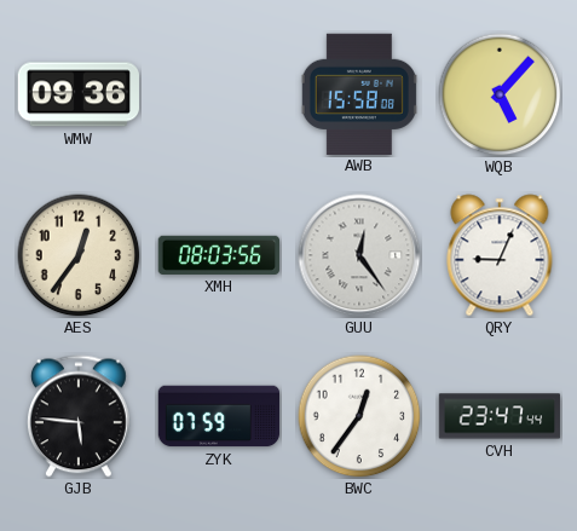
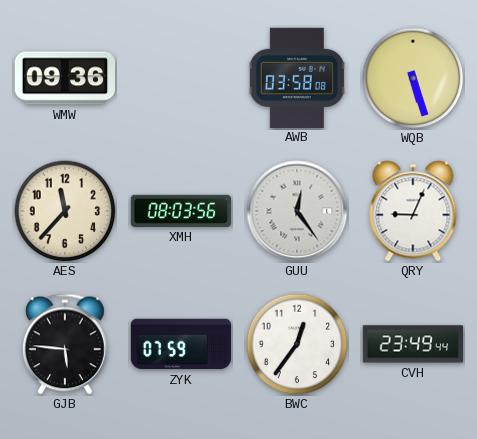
AWB: 15:58 -> 03:58 (297, 77)
WQB: 5:07 -> 5:27 (413, 78)
AES: 12:36 -> 11:37 (65, 211)
CVH: 23:47 -> 23:49 (413, 344)
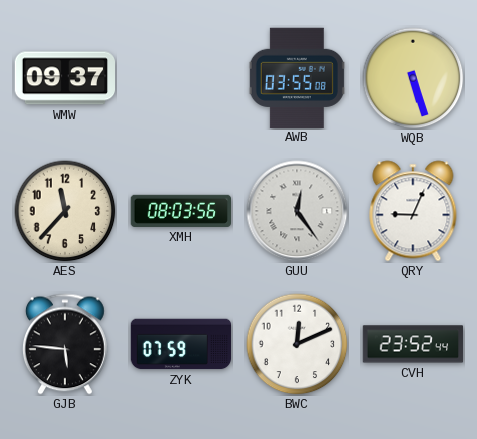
WMW: 09:36 -> 09:37 (65, 78)
AWB: 03:58 -> 03:55 (297, 77)
BWC: 12:36 -> 12:11 (297, 344)
CVH: 23:49 -> 23:52 (413, 344)
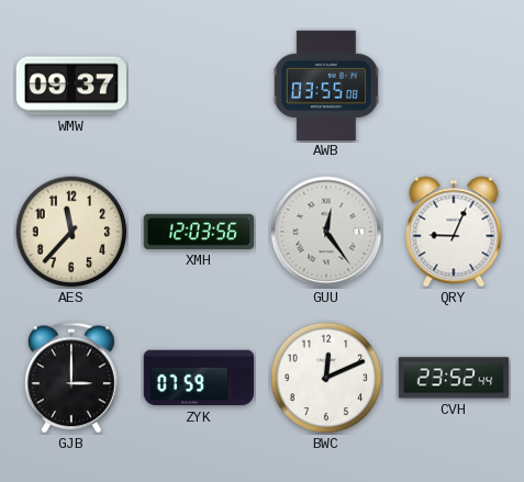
WQB: 5:27 -> none (413, 78)
XMH: 08:03 -> 12:03 (199, 232)
GJB: 5:46 -> 3:00 (71, 378)
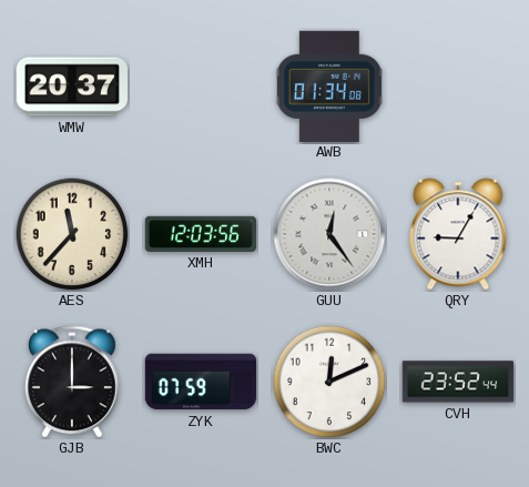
WMW: 09:37 -> 20:37 (72, 87)
AWB: 03:55 -> 01:34 (329, 85)
QRY: 9:04 -> 9:05 (458, 234)
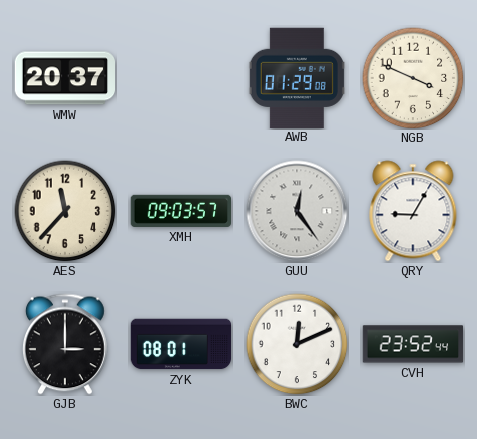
AWB: 01:34 -> 01:29 (297, 77)
NGB: none -> 3:49 (413, 78)
XMH: 12:03 -> 09:03 (181, 211)
ZYK: 07:59 -> 08:01 (181, 344)
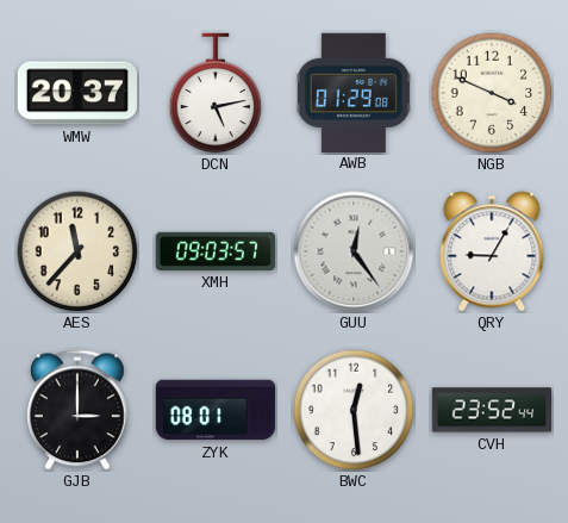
DCN: none -> 5:13 (216, 93)
BWC: 12:11 -> 12:29 (354, 410)
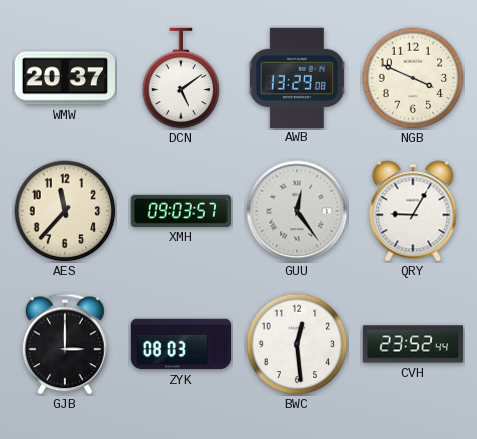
DCN: 5:13 -> 5:09 (181, 78)
AWB: 01:29 -> 13:29 (297, 77)
ZYK: 08:01 -> 08:03 (181, 344)
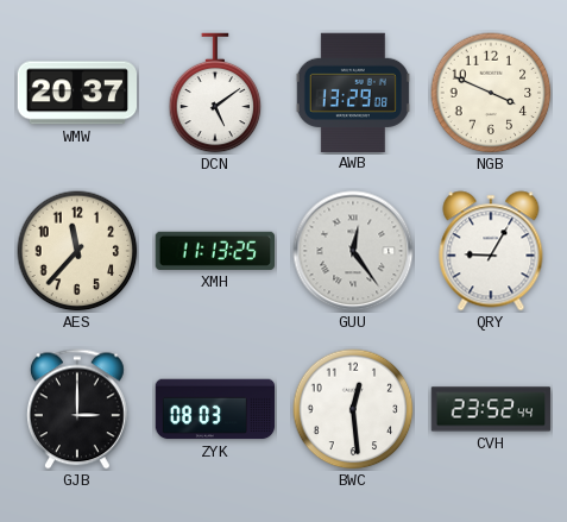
XMH: 09:03 -> 11:13 (215, 251)
